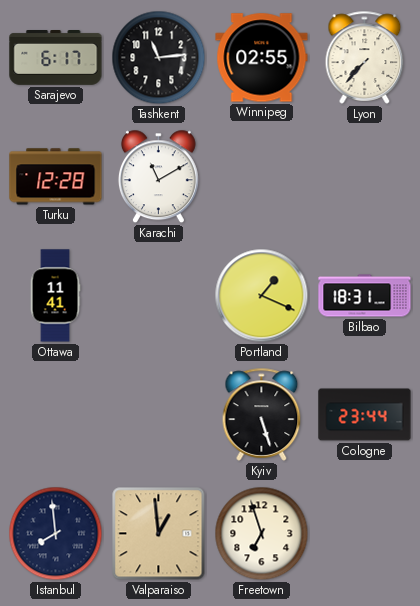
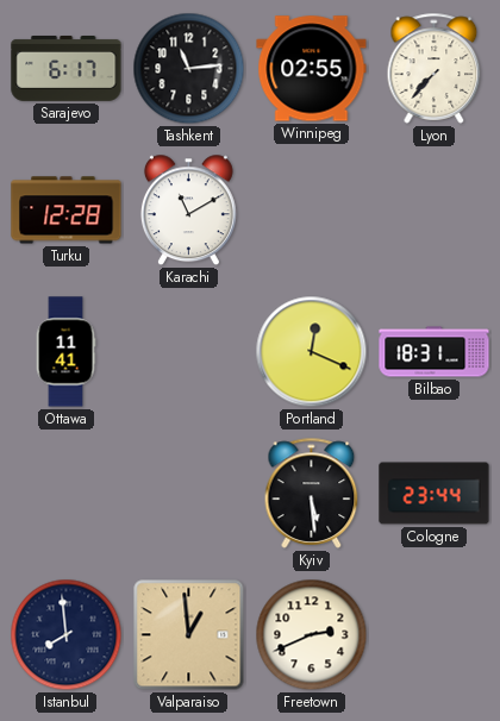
Portland: 1:19 -> 12:19 (312, 352)
Kyiv: 5:27 -> 5:29 (312, 493)
Freetown: 6:57 -> 2:41 (312, 635)
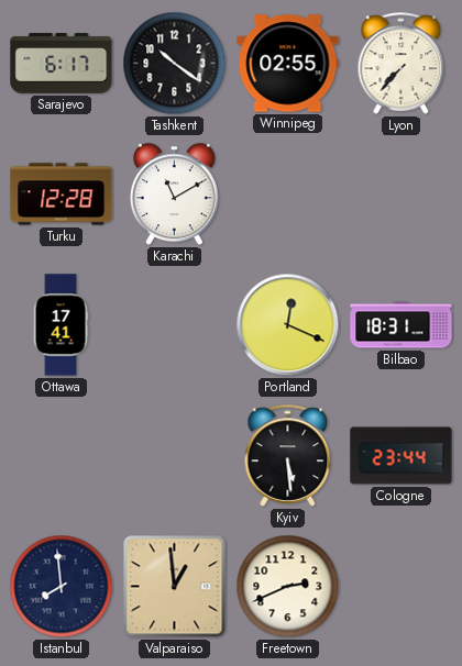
Tashkent: 11:14 -> 10:21 (175, 64)
Ottawa: 11:41 -> 17:41 (61, 325)
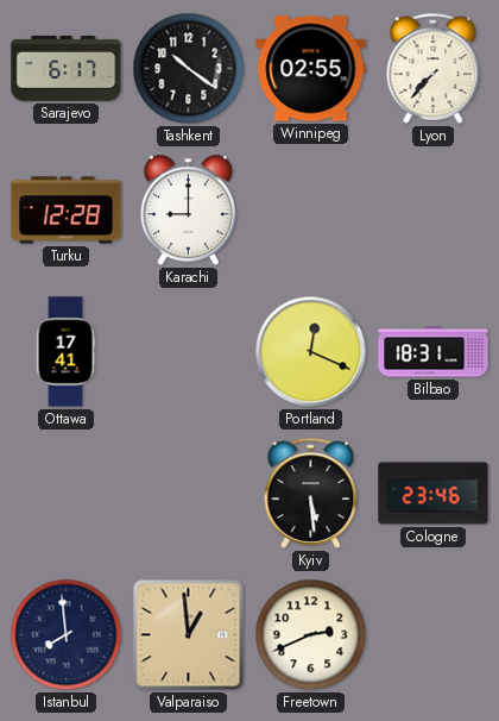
Karachi: 11:10 -> 9:00 (188, 211)
Cologne: 23:44 -> 23:46 (434, 494)
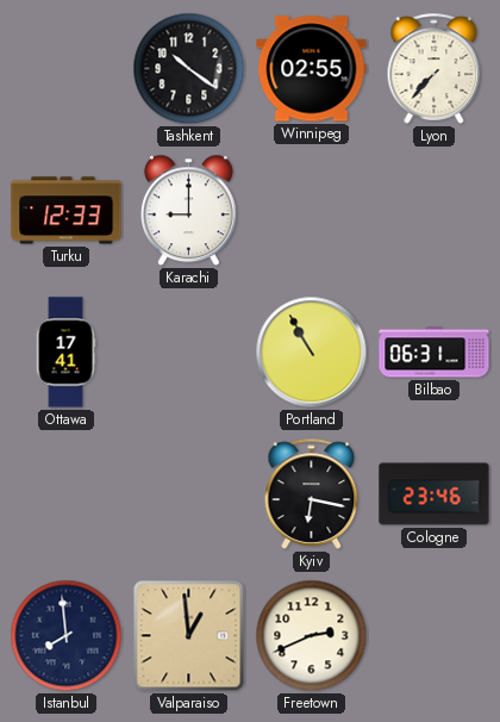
Sarajevo: 6:17 -> none (67, 69)
Turku: 12:28 -> 12:33 (67, 211)
Portland: 12:19 -> 10:55 (312, 353)
Bilbao: 18:31 -> 06:31 (435, 353)
Kyiv: 5:29 -> 6:17 (312, 493)
